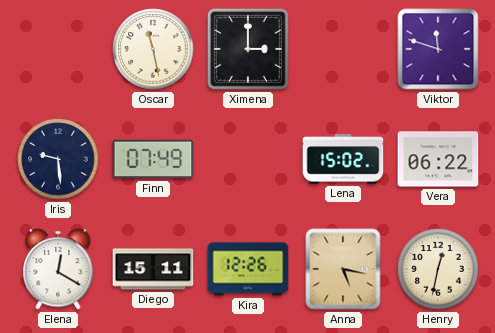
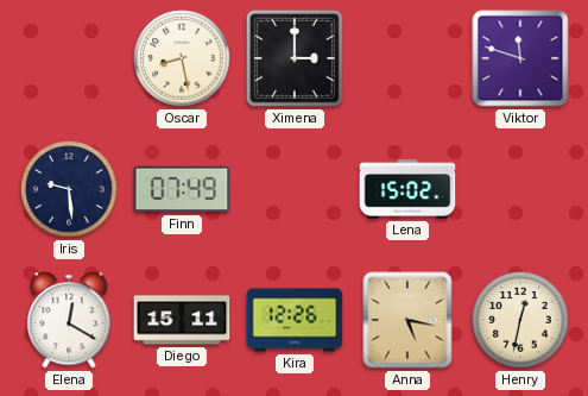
Oscar: 11:28 -> 8:28 (182, 58)
Vera: 06:22 -> none (438, 159)
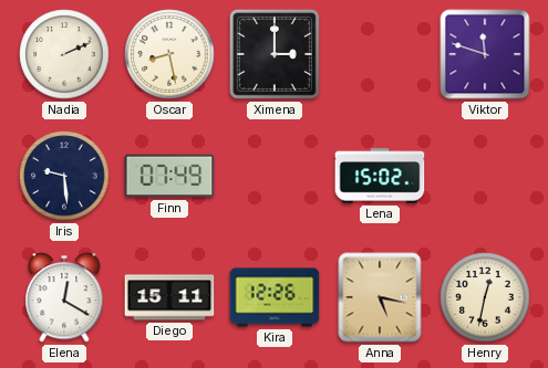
Nadia: none -> 2:11 (64, 54)
